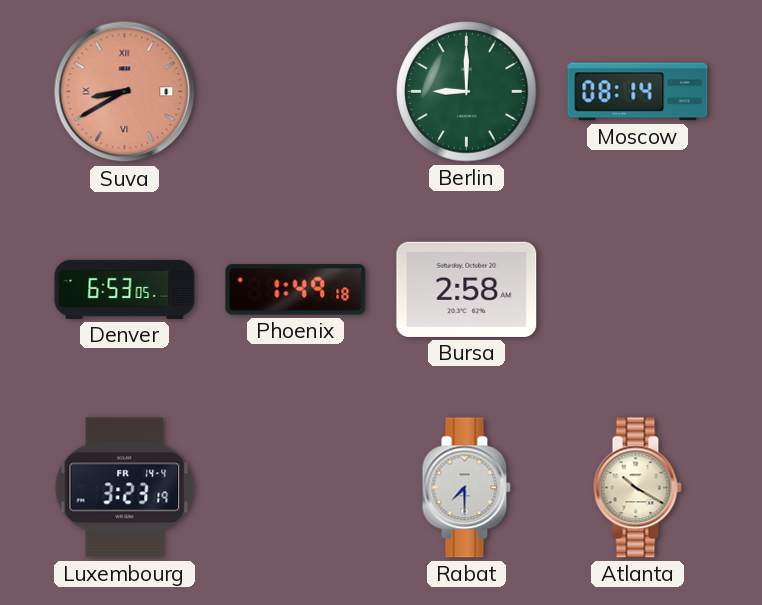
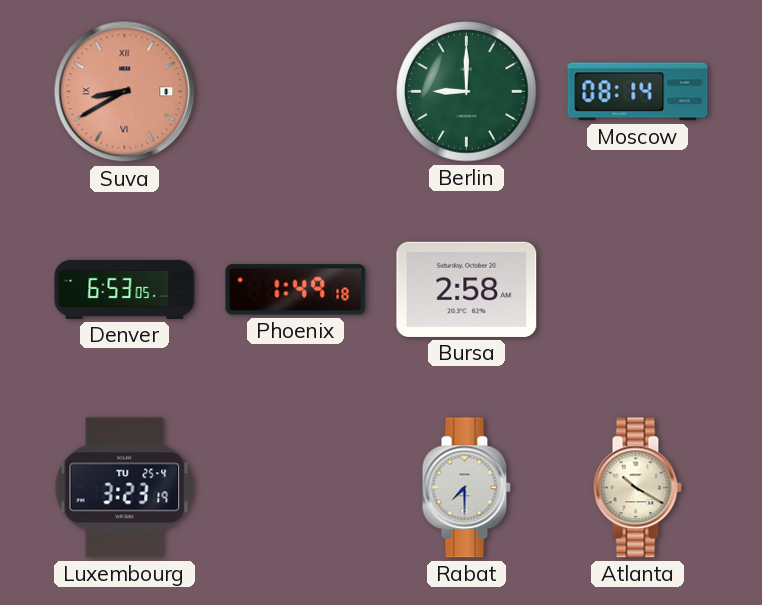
Luxembourg date: FR 14-4 -> TU 25-4 (125, 488)
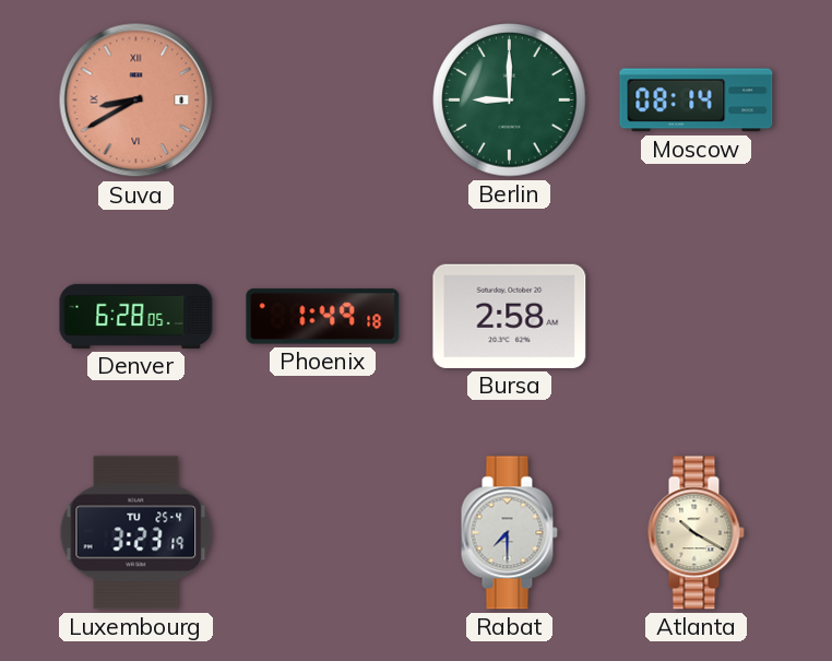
Denver: 6:53 -> 6:28 (136, 316)
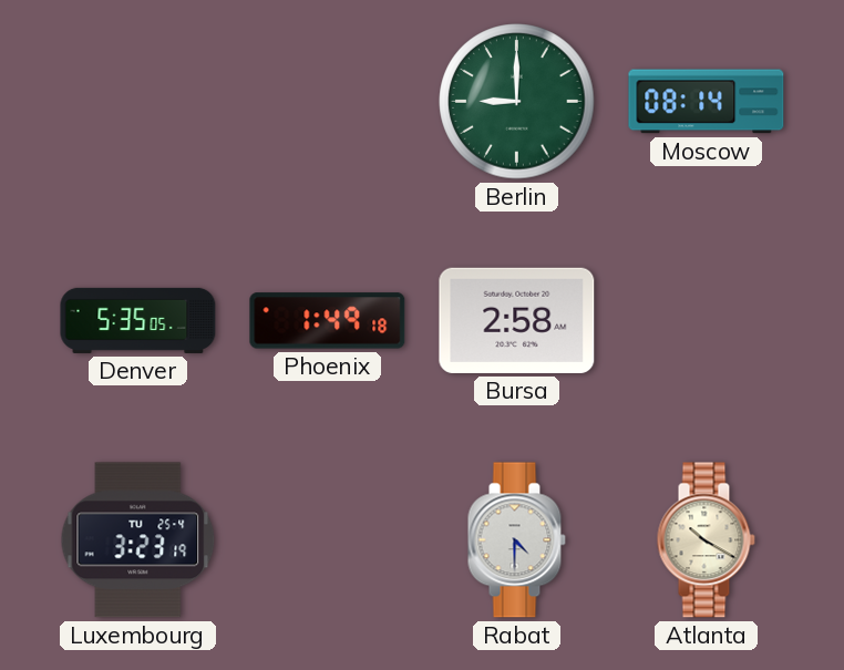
Suva: 8:40 -> none (136, 101)
Denver: 6:28 -> 5:35 (138, 320)
Rabat: 7:30 -> 4:30 (516, 540)
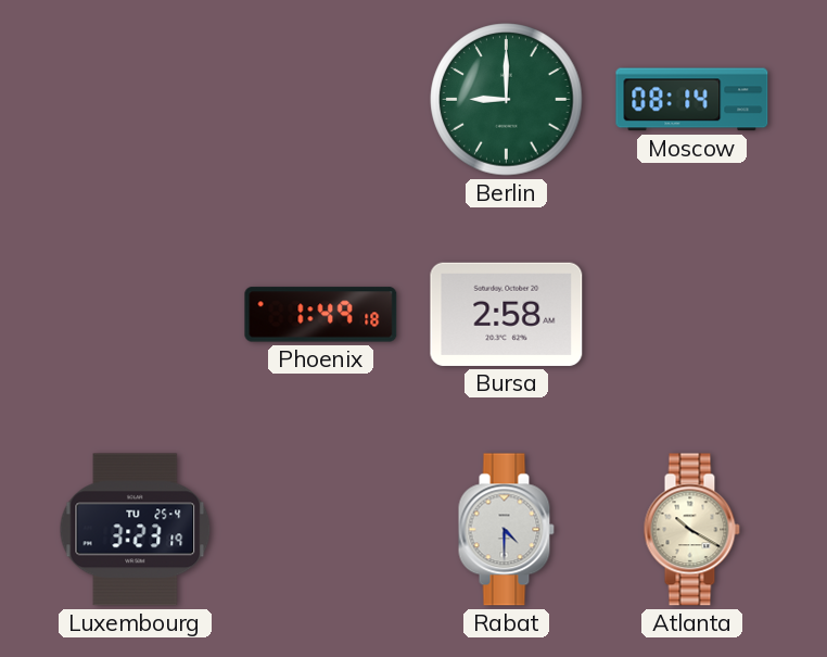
Denver: 5:35 -> none (138, 320)
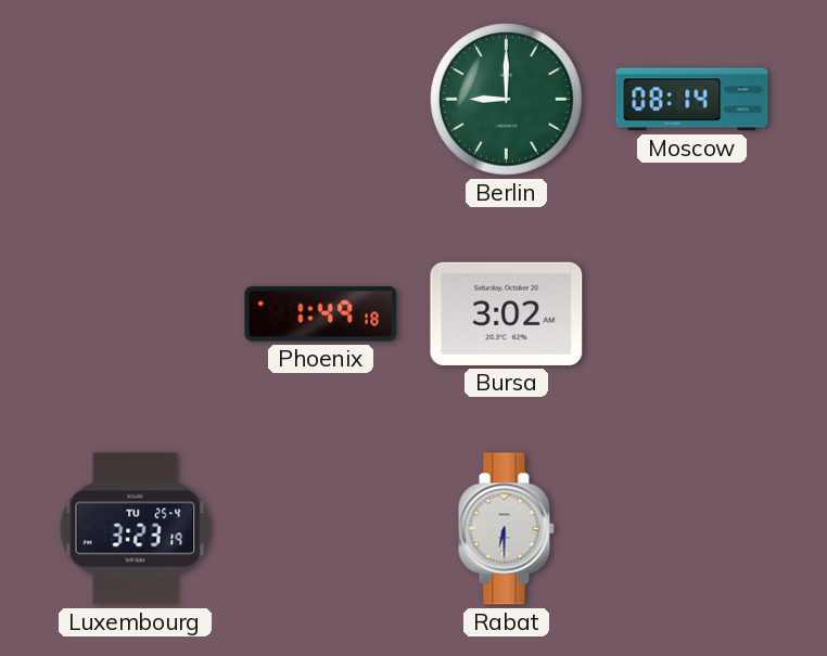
Bursa: 2:58 -> 3:02 (507, 313)
Rabat: 4:30 -> 6:30 (506, 529)
Atlanta: 10:20 -> none (691, 530)
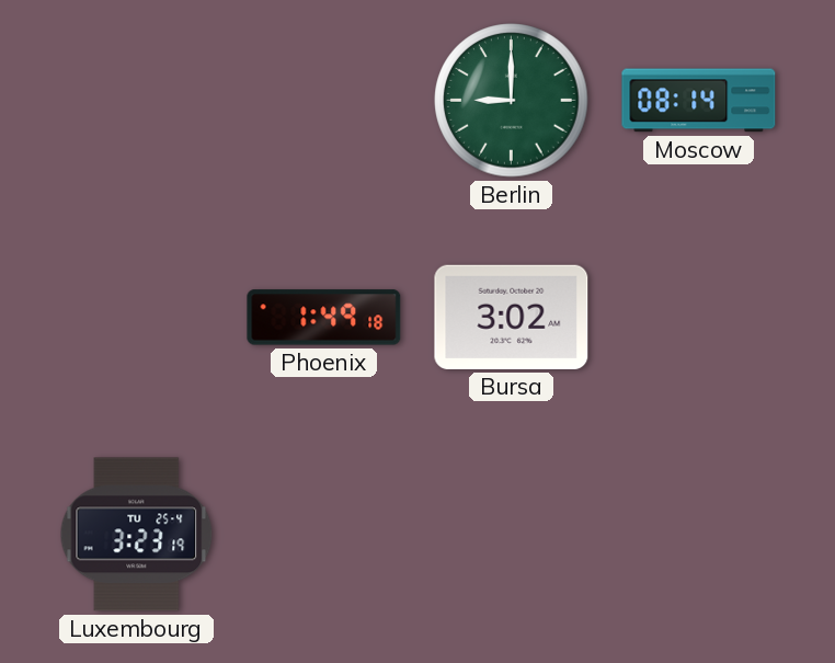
Rabat: 6:30 -> none (506, 529)
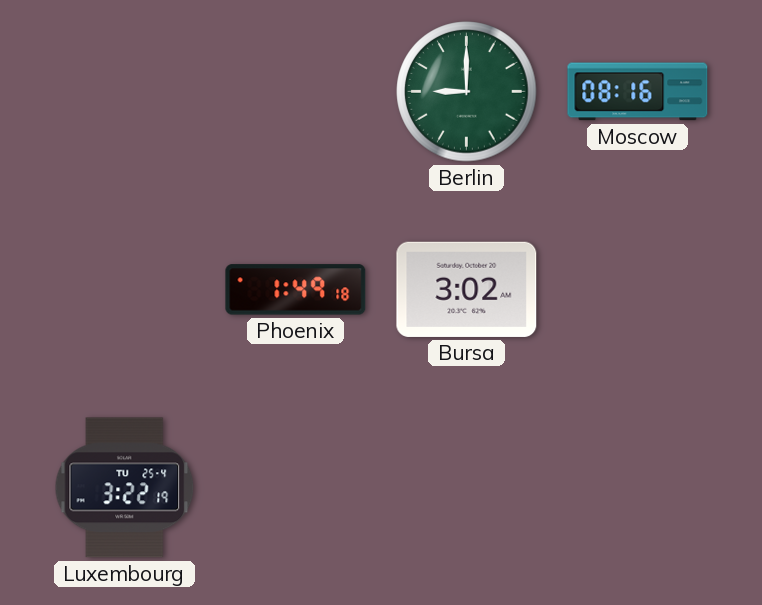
Moscow: 08:14 -> 08:16 (638, 92)
Luxembourg: 3:23 -> 3:22 (125, 488)
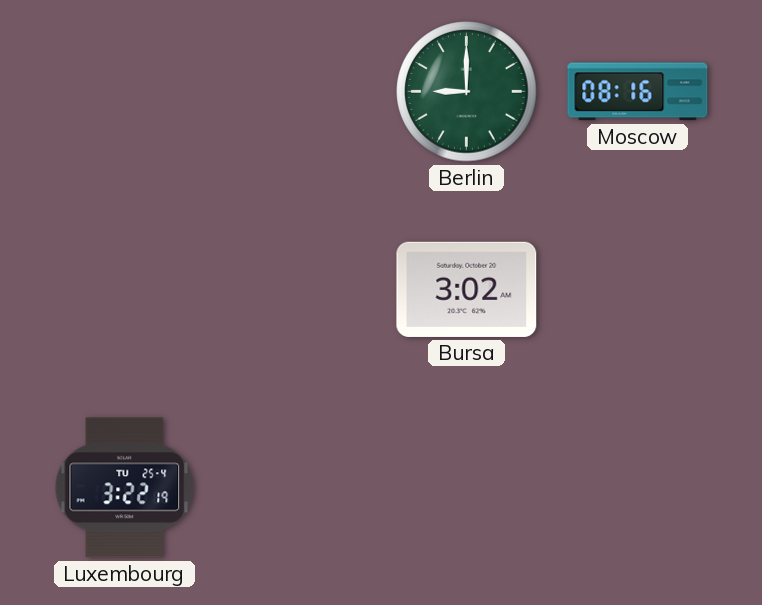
Phoenix: 1:49 -> none (296, 290)
